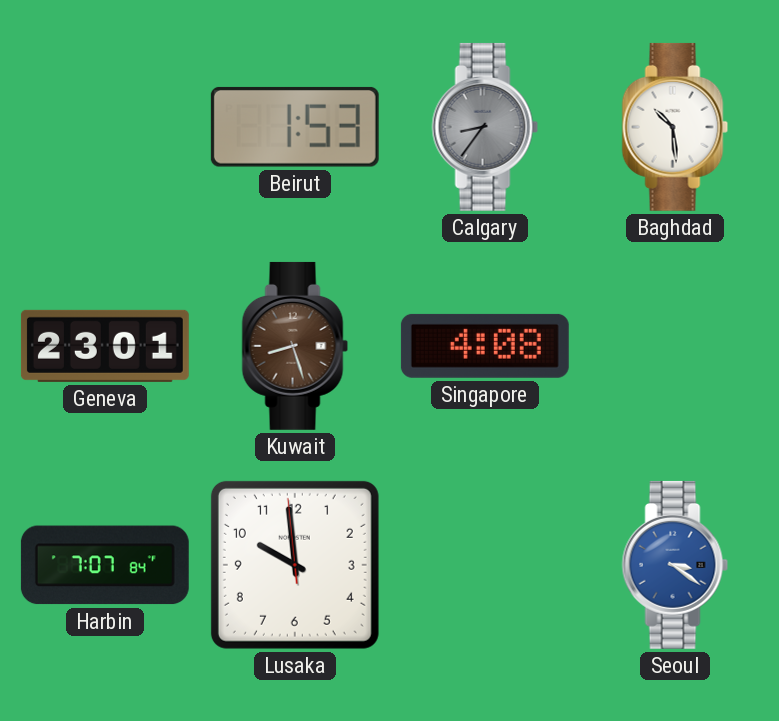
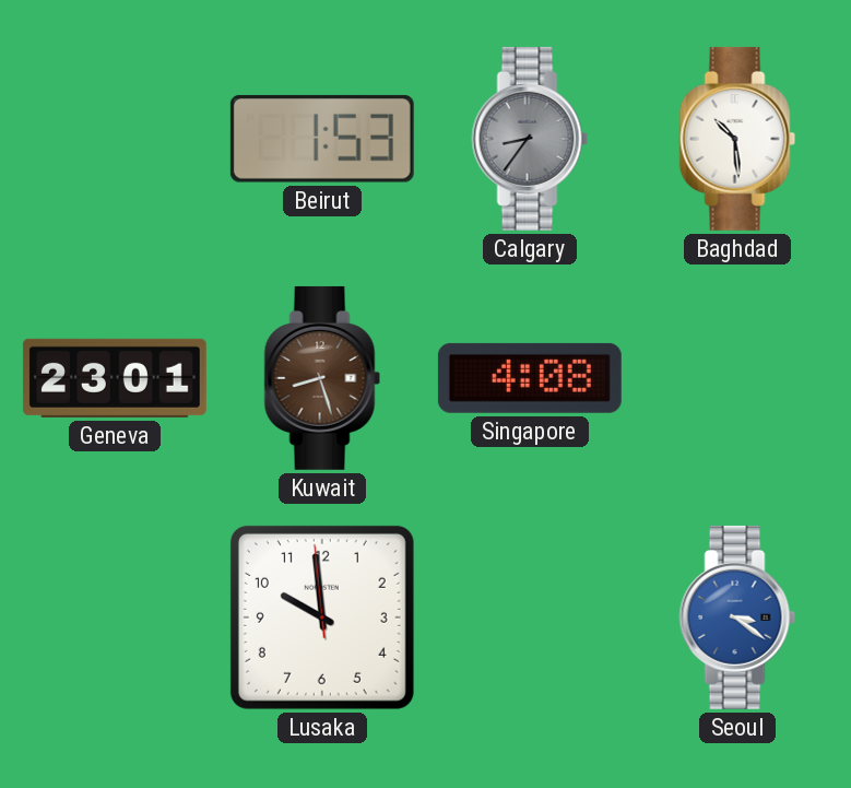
Harbin: 7:07 -> none (105, 565)
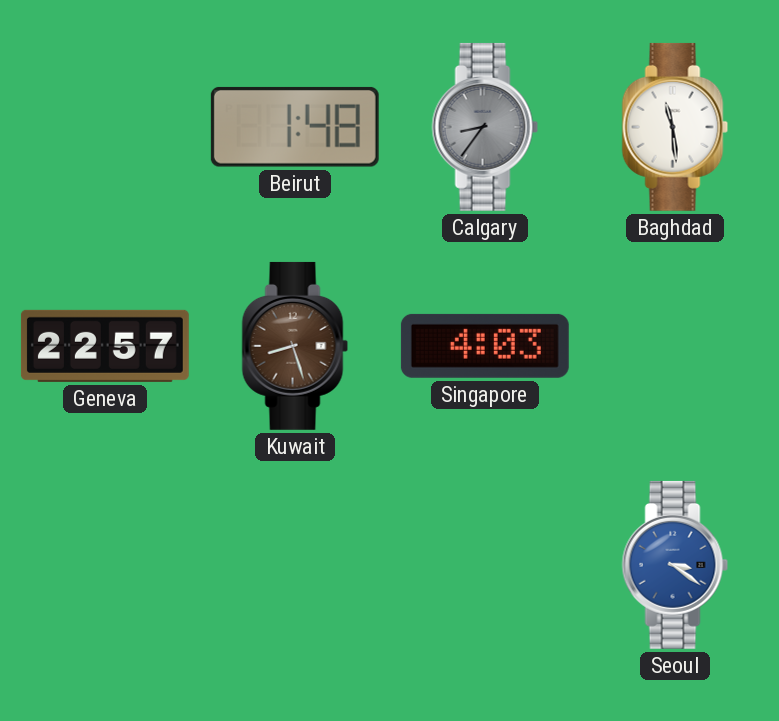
Beirut: 1:53 -> 1:48 (295, 127)
Baghdad: 10:29 -> 11:29 (675, 127)
Geneva: 23:01 -> 22:57 (105, 346)
Singapore: 4:08 -> 4:03 (485, 346)
Lusaka: 9:58 -> none (322, 618)
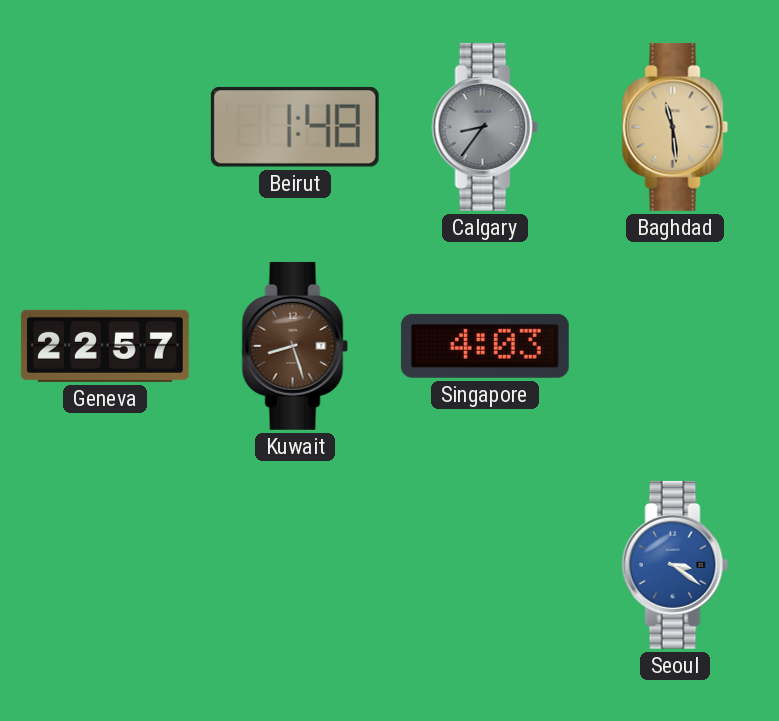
Baghdad dial: white -> champagne (675, 127)
